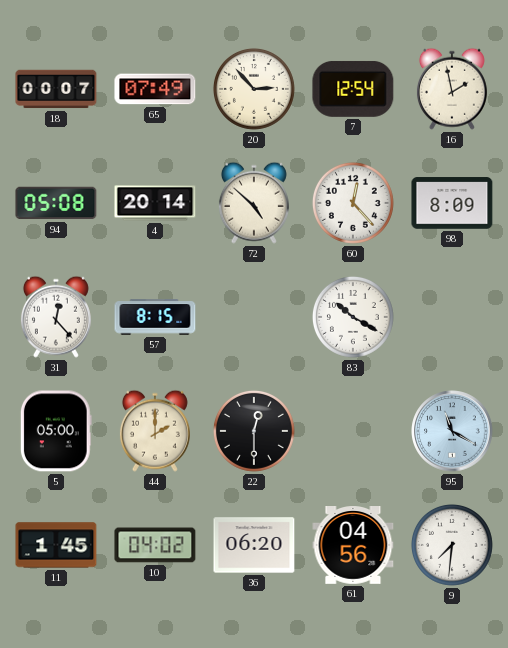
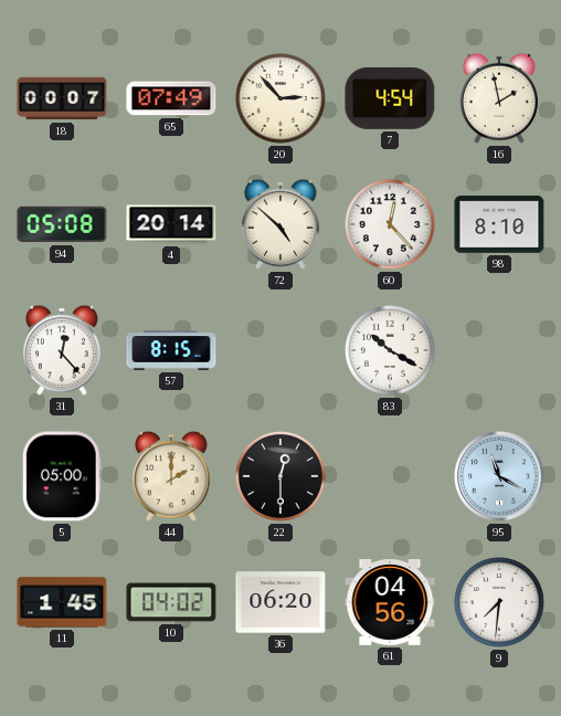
7: 12:54 -> 4:54 (390, 98)
98: 8:09 -> 8:10 (499, 224)
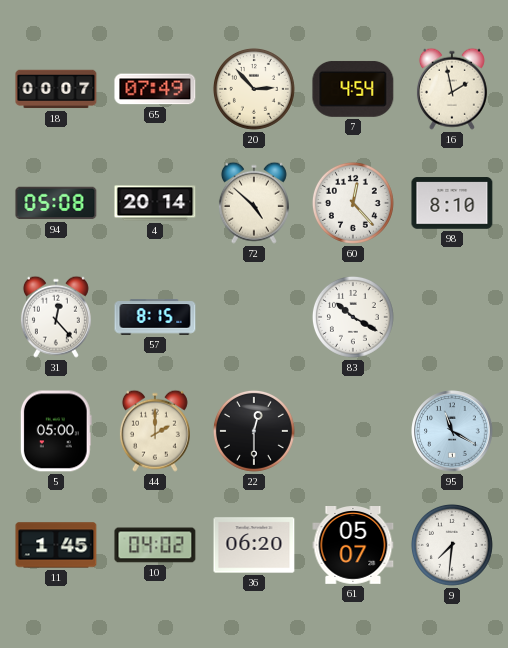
61: 04:56 -> 05:07 (353, 546)
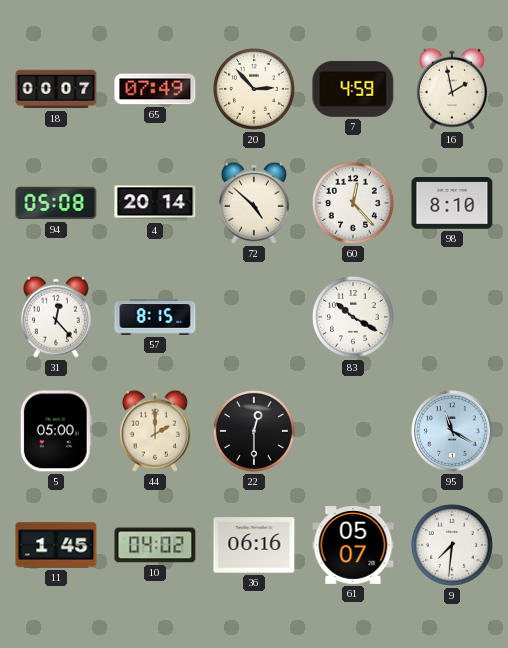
7: 4:54 -> 4:59 (353, 89)
36: 06:20 -> 06:16 (254, 545)
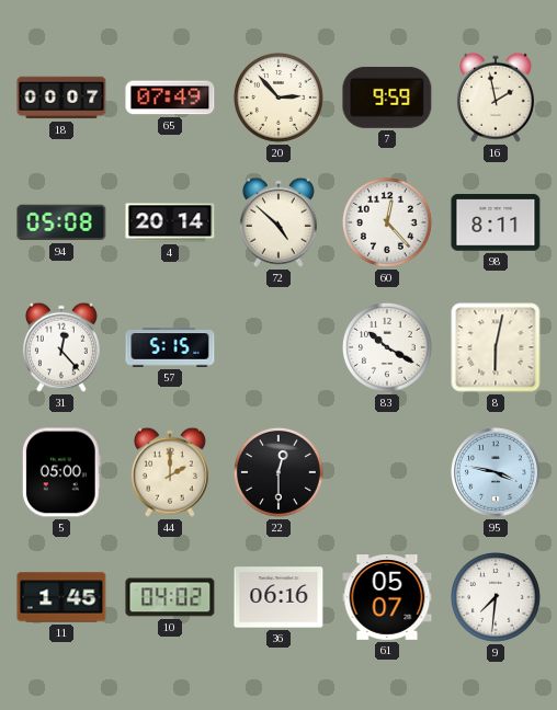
7: 4:59 -> 9:59 (387, 98)
98: 8:10 -> 8:11 (496, 222)
57: 8:15 -> 5:15 (170, 347)
8: none -> 6:02 (496, 347)
95: 11:20 -> 3:47 (496, 472)
